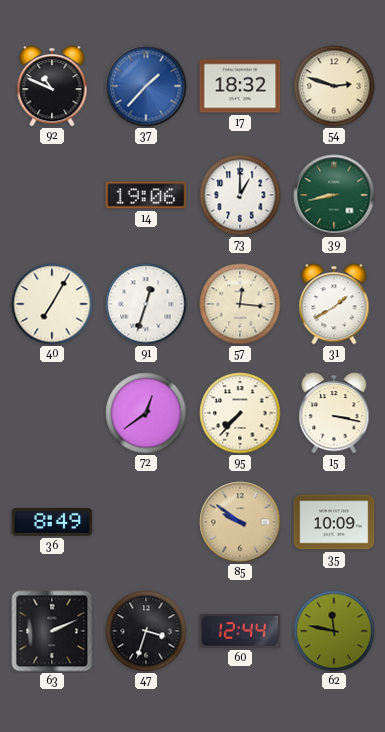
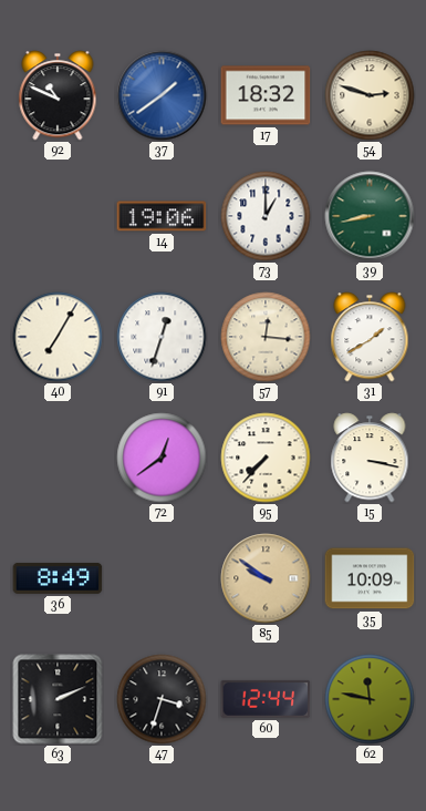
37: 1:37 -> 1:39 (162, 95)
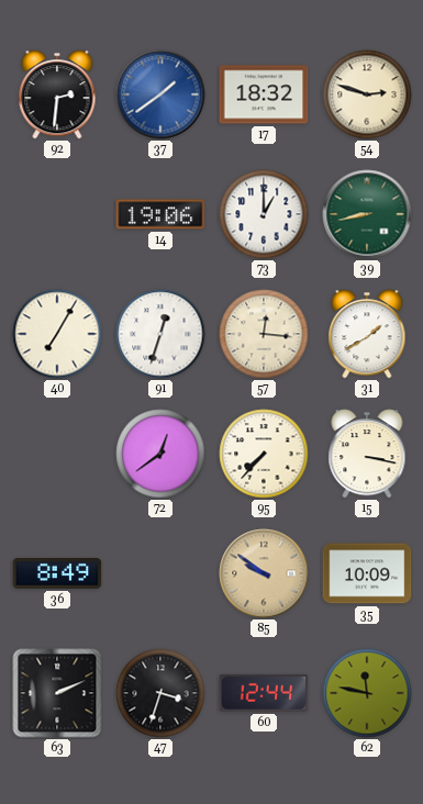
92: 10:49 -> 2:31 (57, 94)
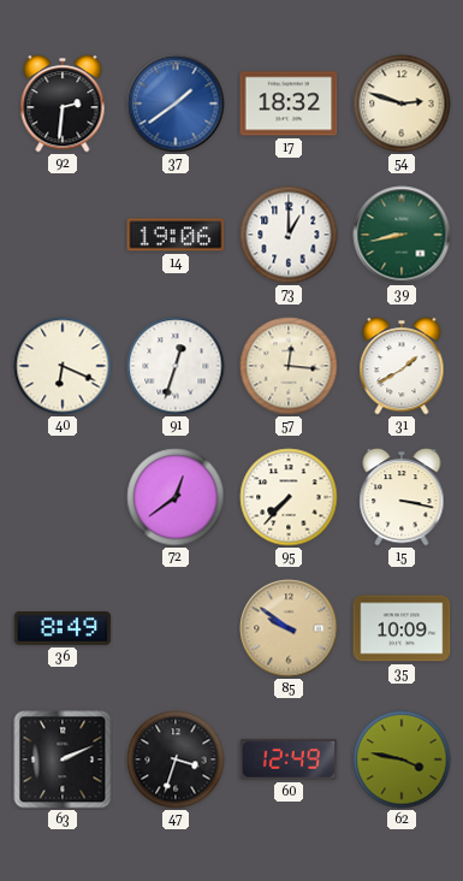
40: 7:05 -> 6:19 (63, 366)
60: 12:44 -> 12:49 (289, 759)
62: 11:47 -> 3:47 (402, 759)
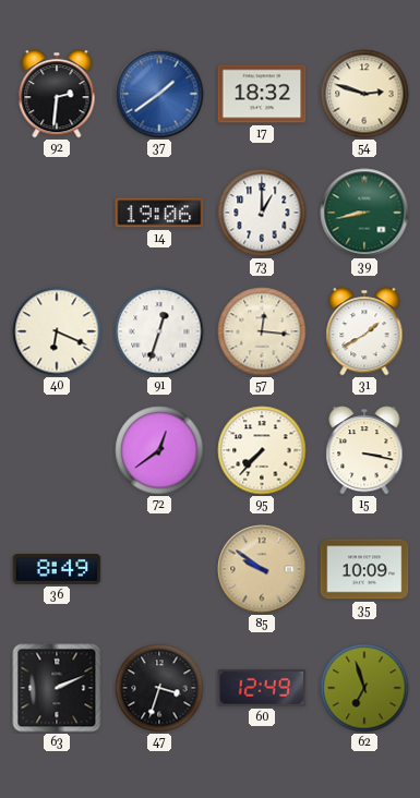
62: 3:47 -> 6:57 (364, 688)
